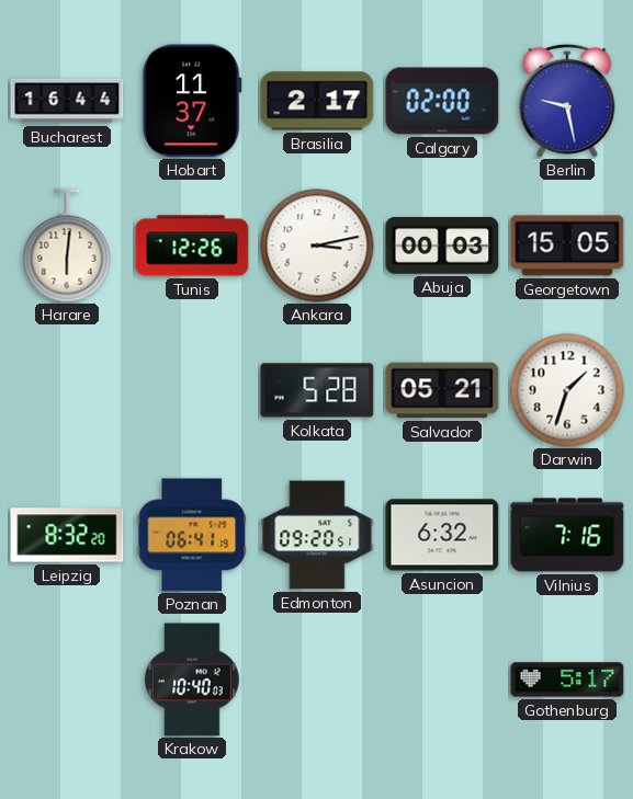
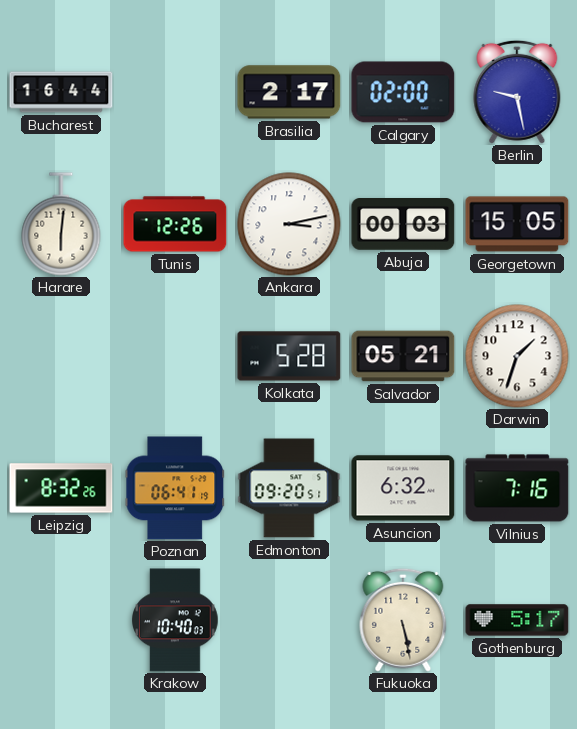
Hobart: 11:37 -> none (192, 101)
Leipzig: 8:32:20 -> 8:32:26 (61, 488)
Fukuoka: none -> 5:28 (403, 620)
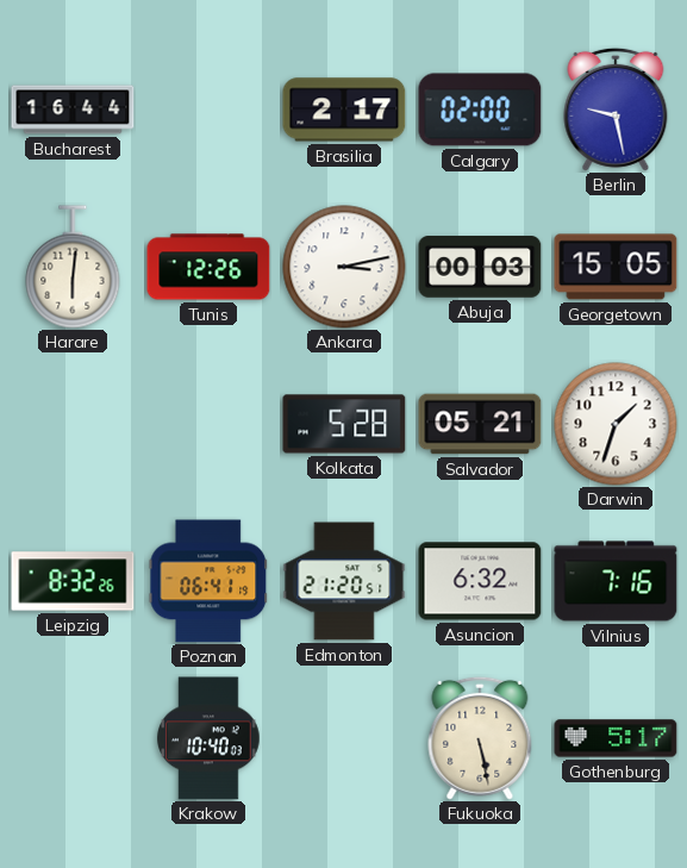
Edmonton: 09:20 -> 21:20 (344, 581)
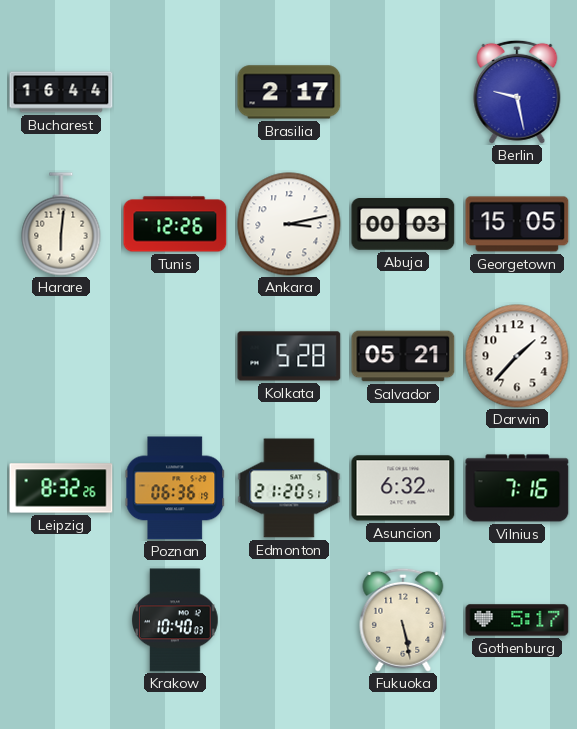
Calgary: 02:00 -> none (480, 110)
Darwin: 1:33 -> 1:37 (517, 356)
Poznan: 06:41 -> 06:36 (175, 488)
